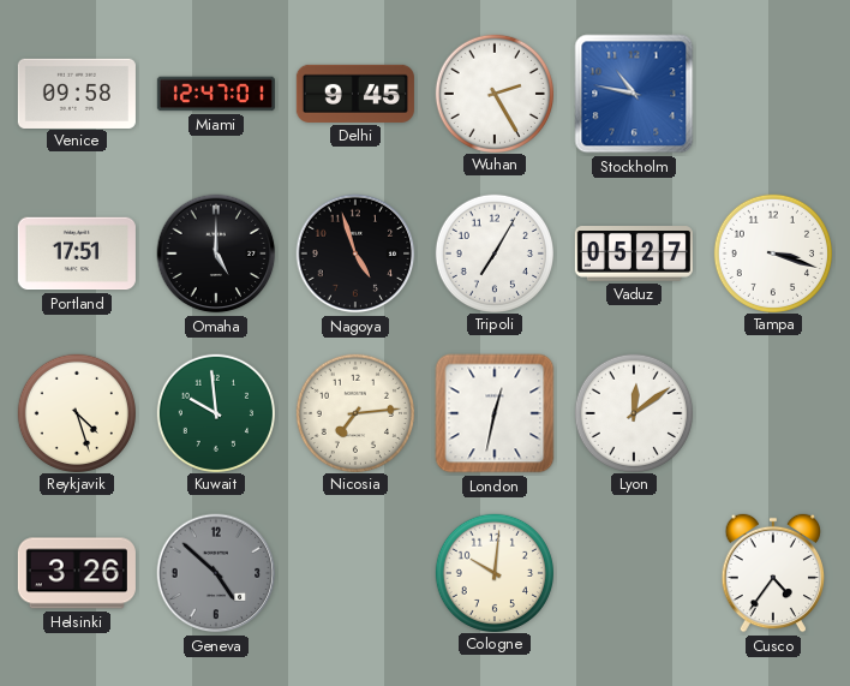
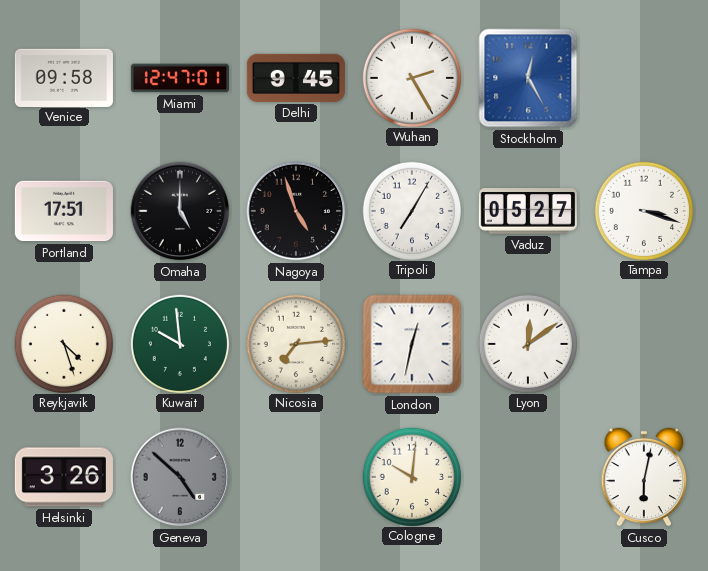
Stockholm: 10:47 -> 12:25 (528, 78)
Cusco: 4:36 -> 6:02 (644, 477)
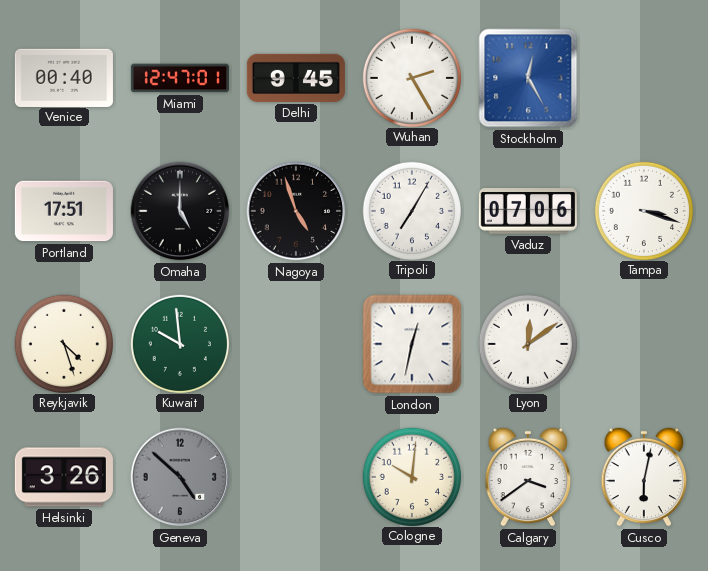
Venice: 09:58 -> 00:40 (64, 77)
Vaduz: 05:27 -> 07:06 (528, 212)
Nicosia: 7:14 -> none (295, 343)
Calgary: none -> 3:39 (528, 477)
